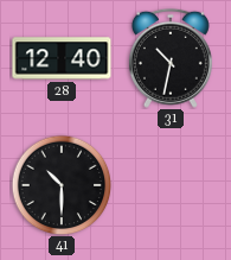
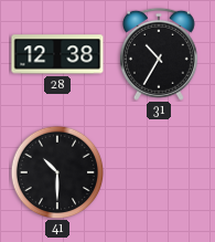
28: 12:40 -> 12:38 (57, 54)
31: 10:32 -> 10:35 (159, 54)
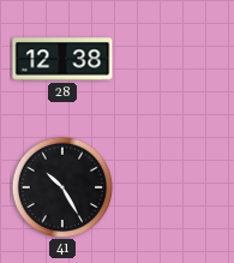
31: 10:35 -> none (159, 54)
41: 10:30 -> 10:25 (62, 187)
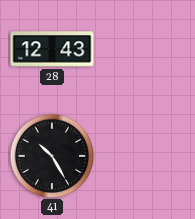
28: 12:38 -> 12:43 (52, 49)
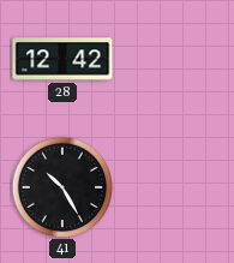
28: 12:43 -> 12:42 (62, 59)
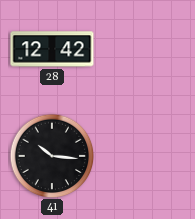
41: 10:25 -> 10:16 (52, 156)
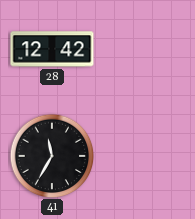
41: 10:16 -> 11:35 (52, 156)
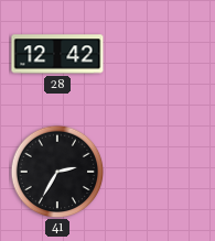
41: 11:35 -> 2:35 (57, 172)
